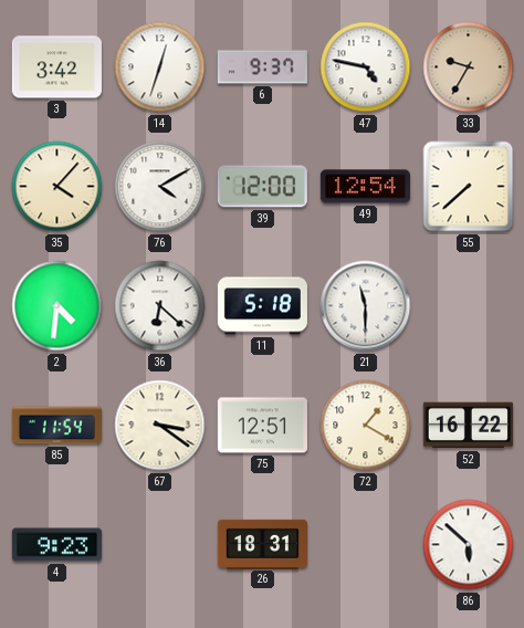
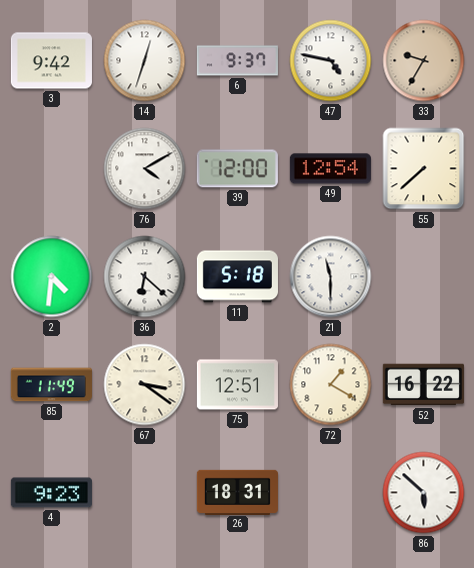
3: 3:42 -> 9:42 (51, 61)
35: 4:07 -> none (57, 187)
85: 11:54 -> 11:49 (51, 385)
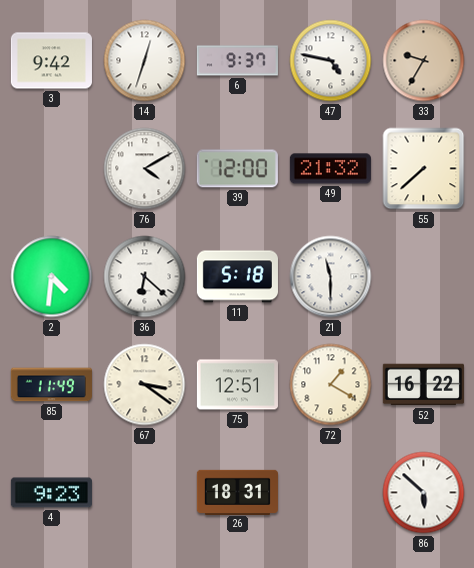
49: 12:54 -> 21:32 (330, 169)
